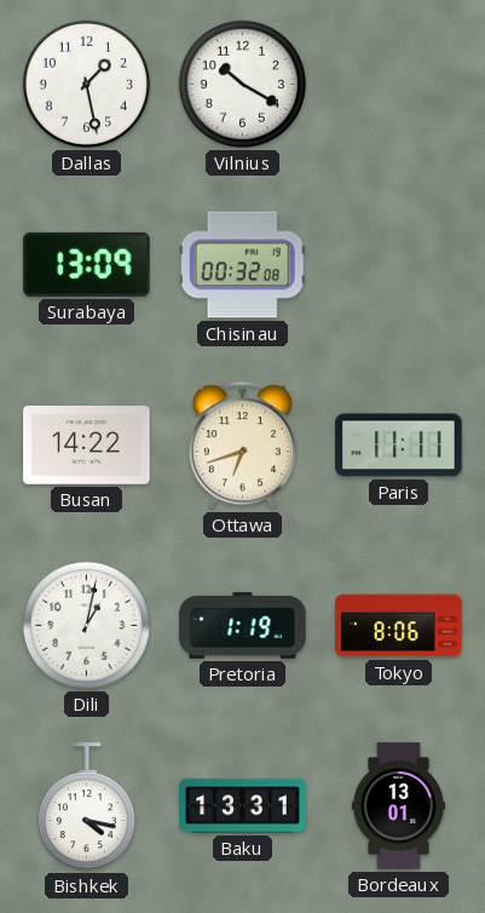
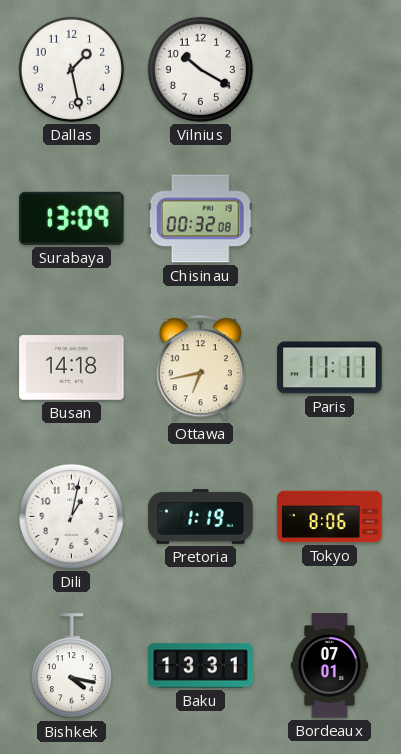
Busan: 14:22 -> 14:18 (72, 368)
Ottawa: 6:42 -> 6:43 (200, 368)
Bordeaux: 13:01 -> 07:01 (329, 666)
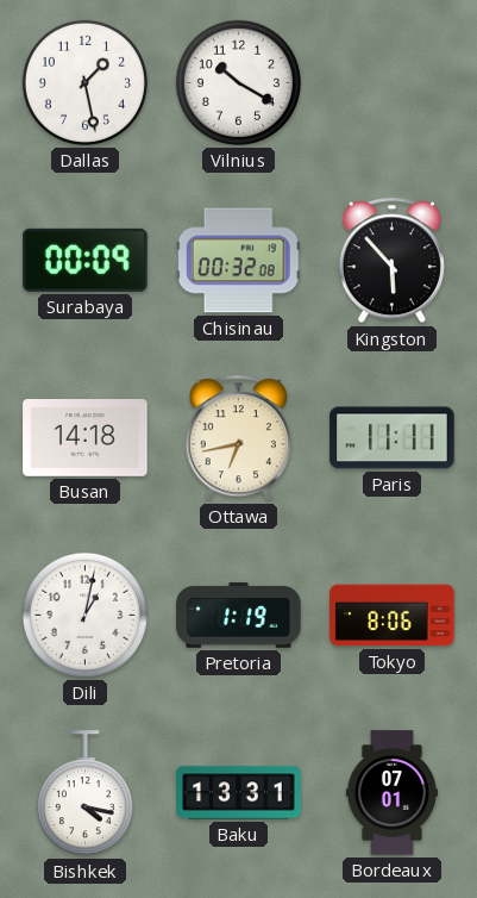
Surabaya: 13:09 -> 00:09 (86, 260)
Kingston: none -> 5:53 (391, 261)
